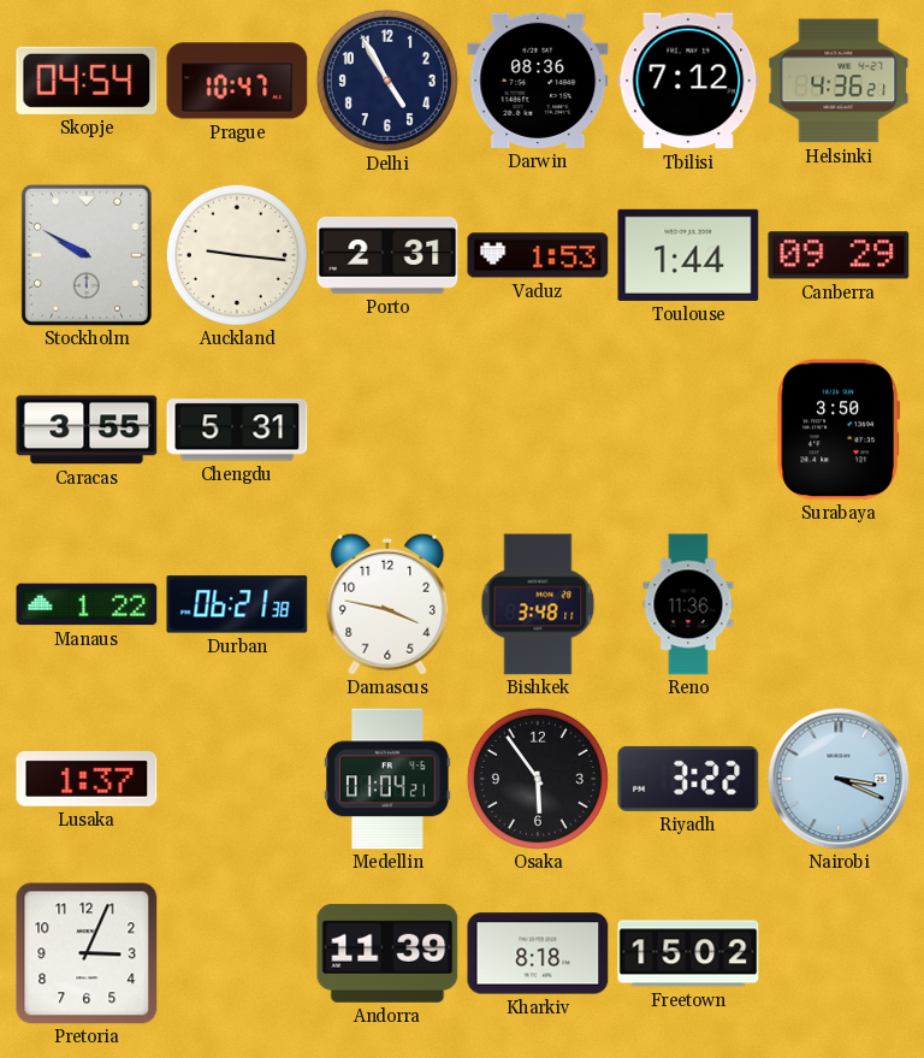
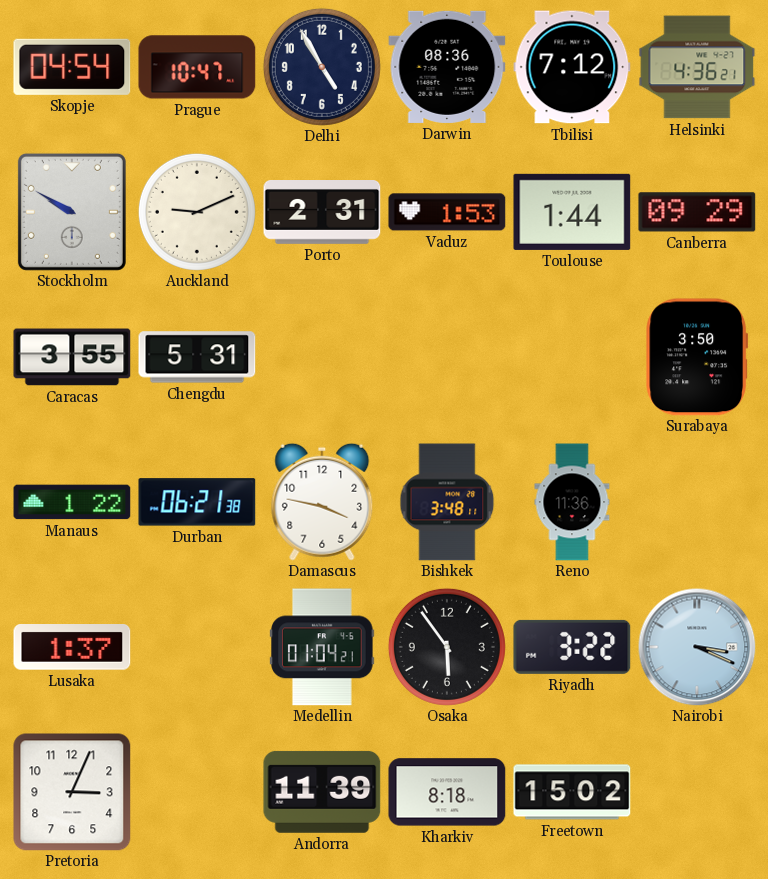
Auckland: 9:16 -> 9:11 (197, 212)
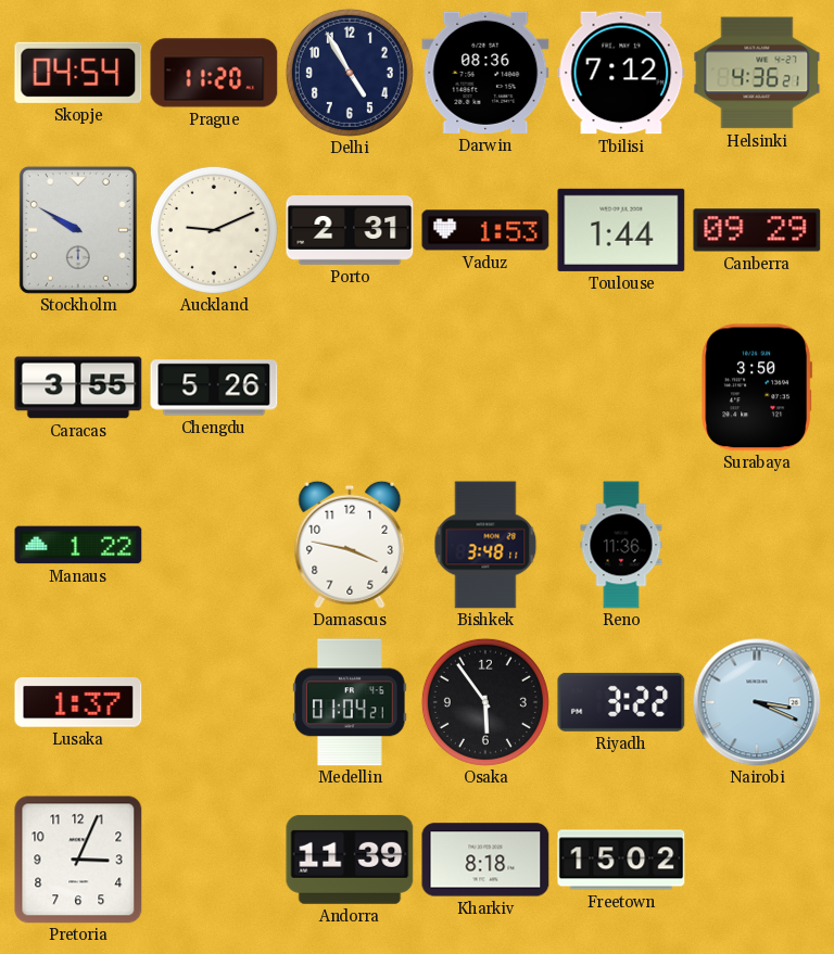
Prague: 10:47 -> 11:20 (214, 73)
Chengdu: 5:31 -> 5:26 (214, 387)
Durban: 06:21 -> none (197, 502)
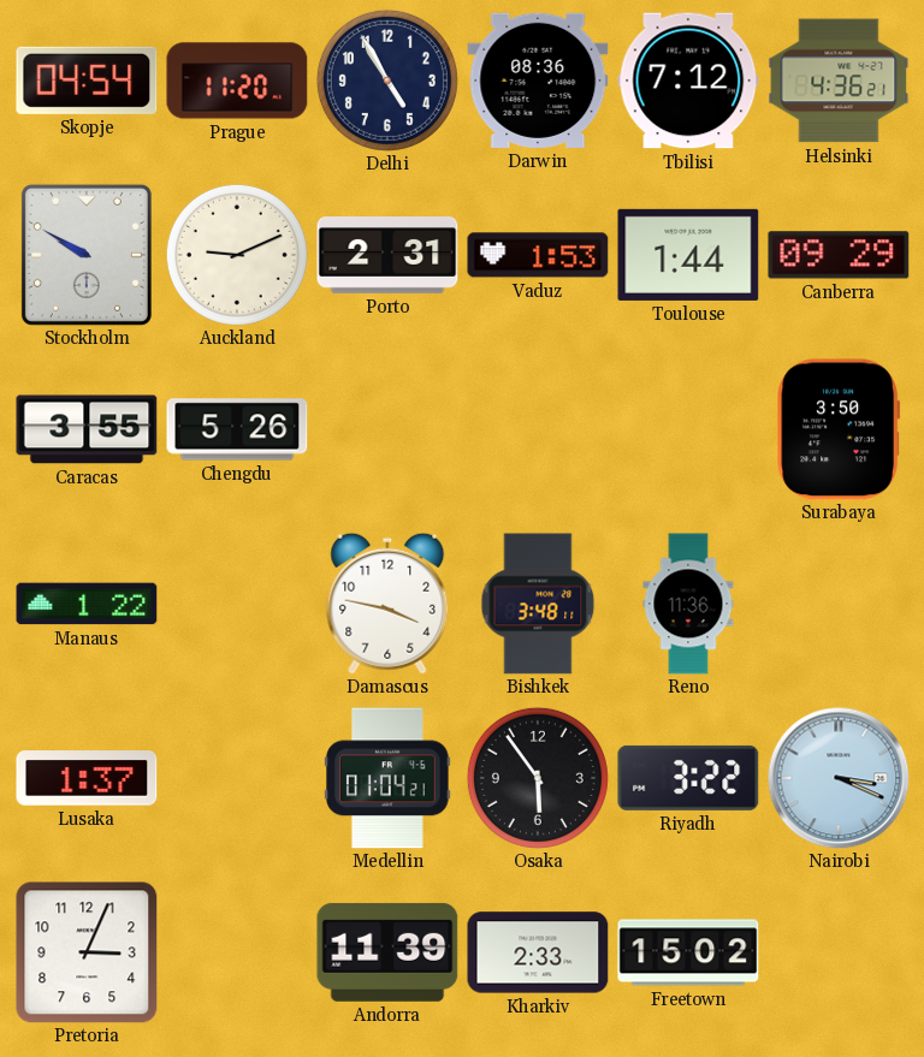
Kharkiv: 8:18 -> 2:33 (538, 952)
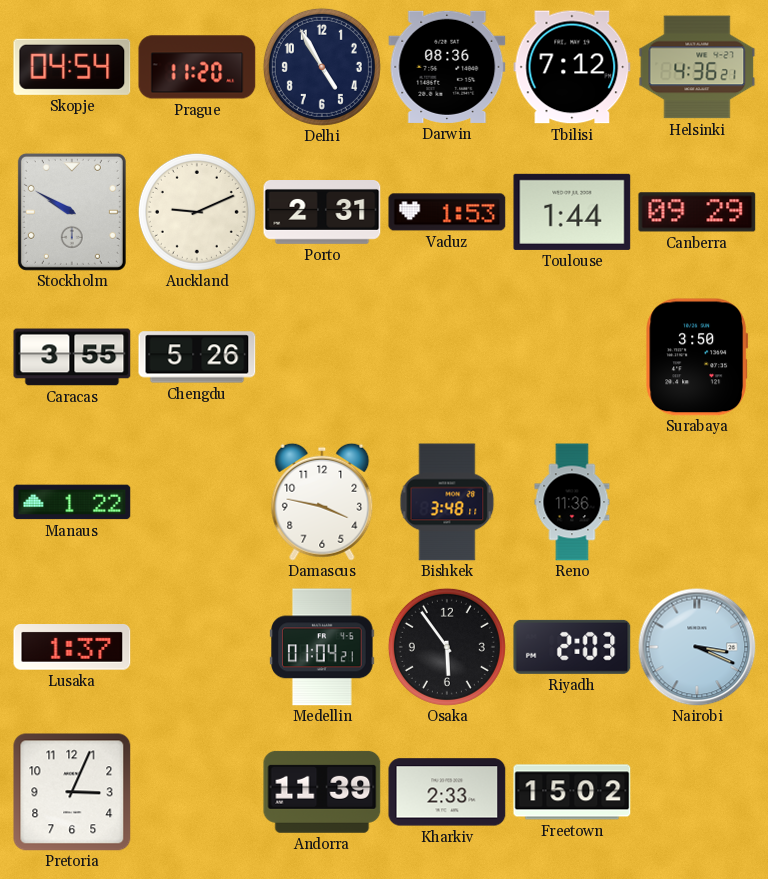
Riyadh: 3:22 -> 2:03 (572, 647)
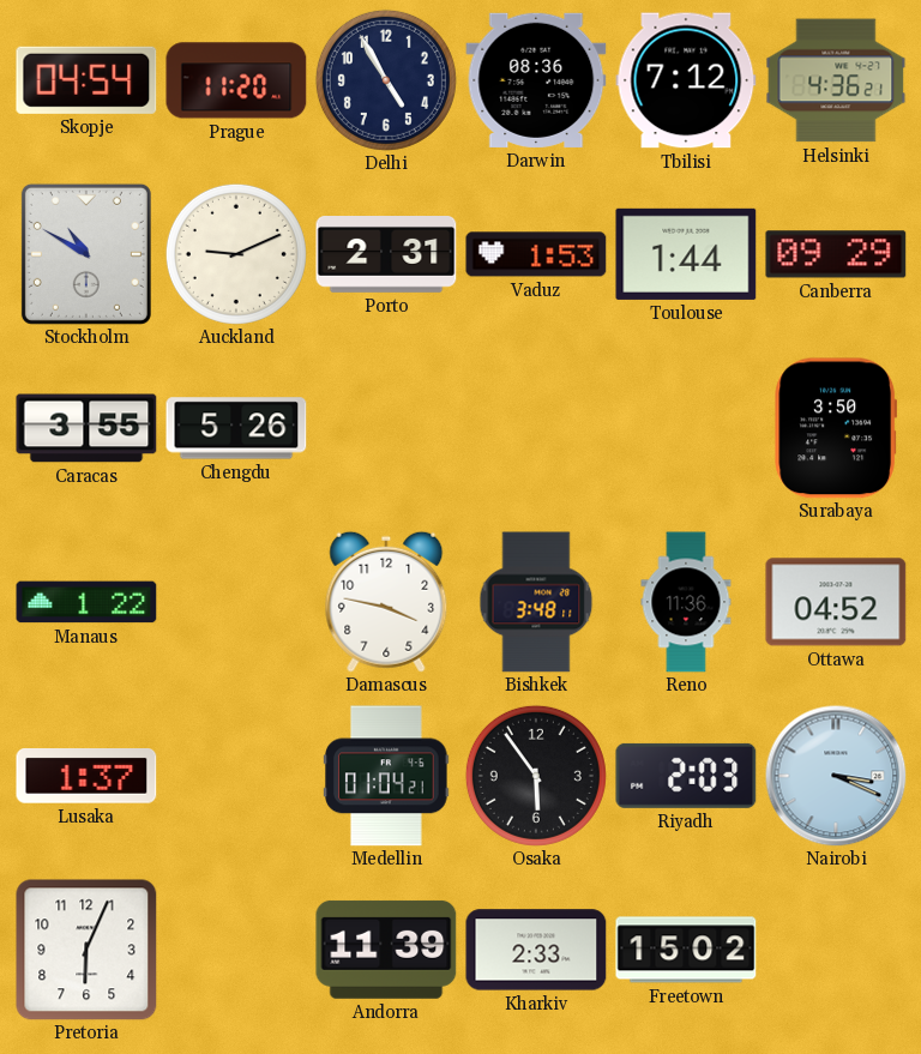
Stockholm: 9:50 -> 10:50 (86, 254)
Ottawa: none -> 04:52 (836, 602)
Pretoria: 3:04 -> 6:04 (86, 950)
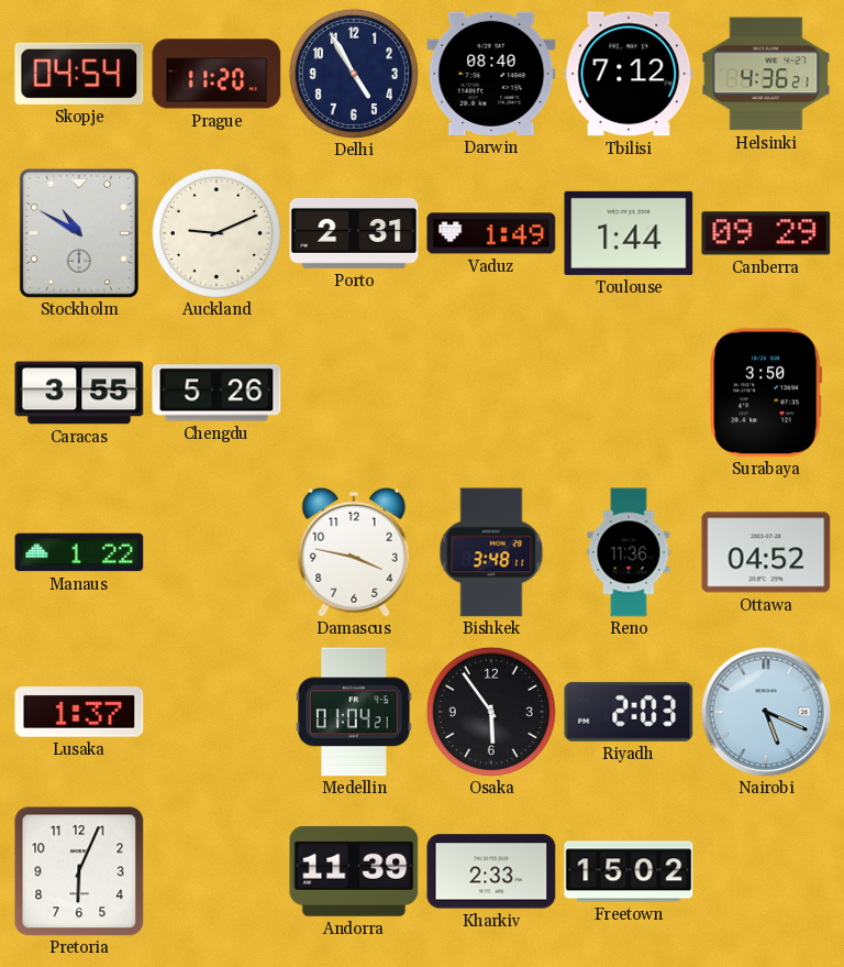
Darwin: 08:36 -> 08:40 (491, 74)
Vaduz: 1:53 -> 1:49 (491, 233)
Nairobi: 3:19 -> 5:19 (766, 712)
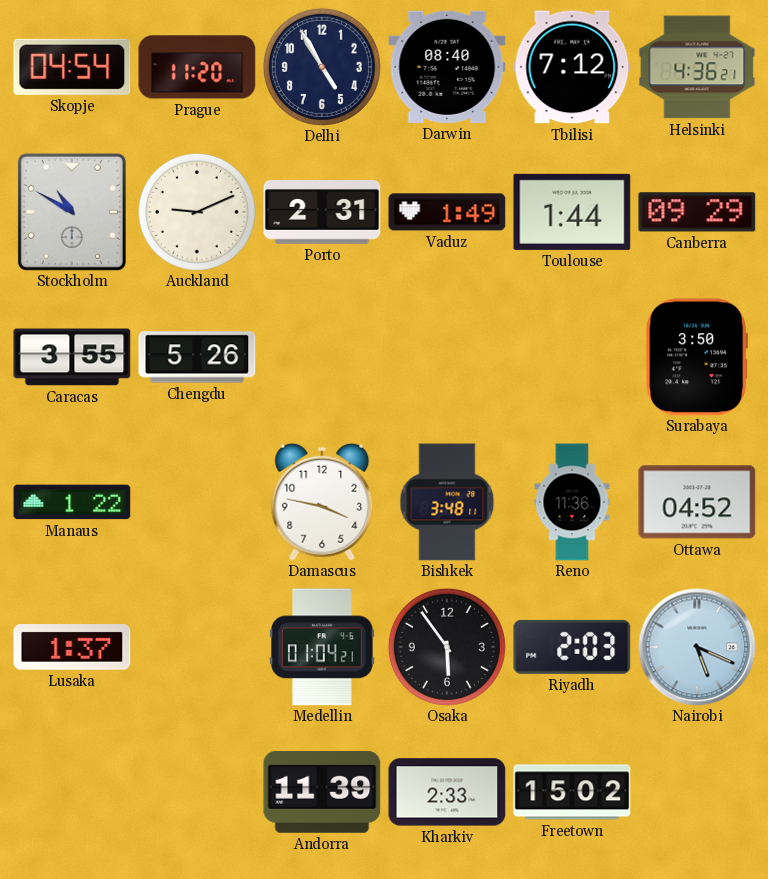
Pretoria: 6:04 -> none (79, 871)
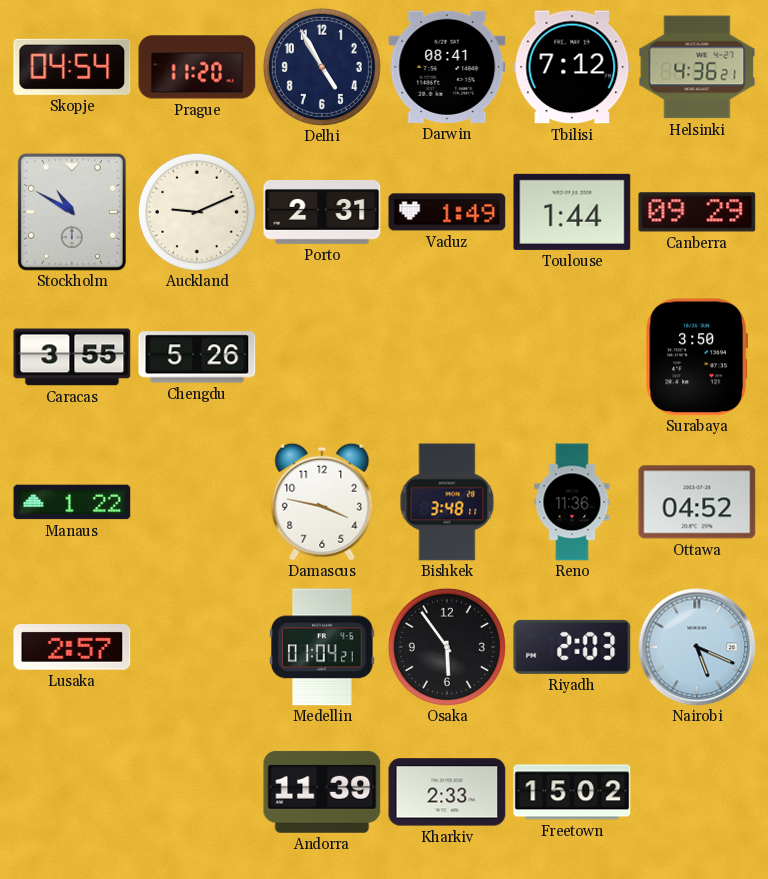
Darwin: 08:40 -> 08:41 (447, 67)
Lusaka: 1:37 -> 2:57 (72, 647)
